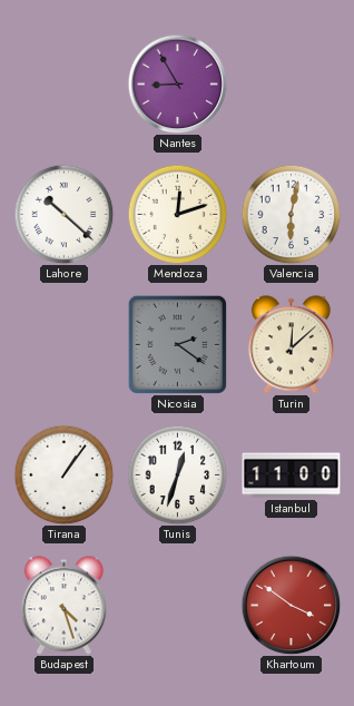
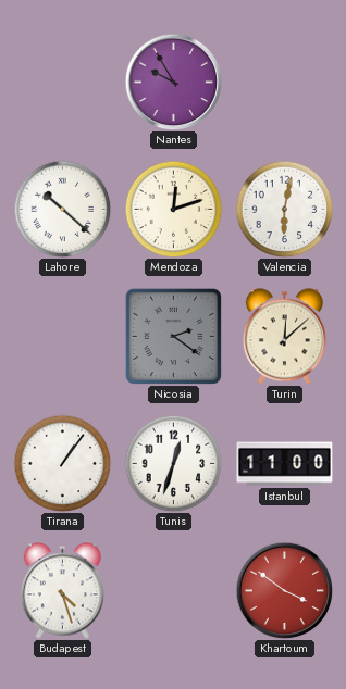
Nantes: 8:55 -> 9:55 (173, 82)
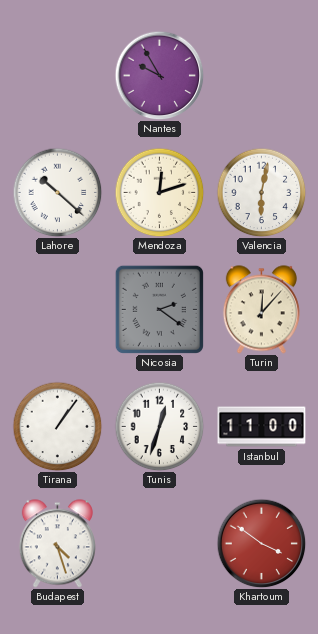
Turin: 12:08 -> 12:07 (261, 310)
